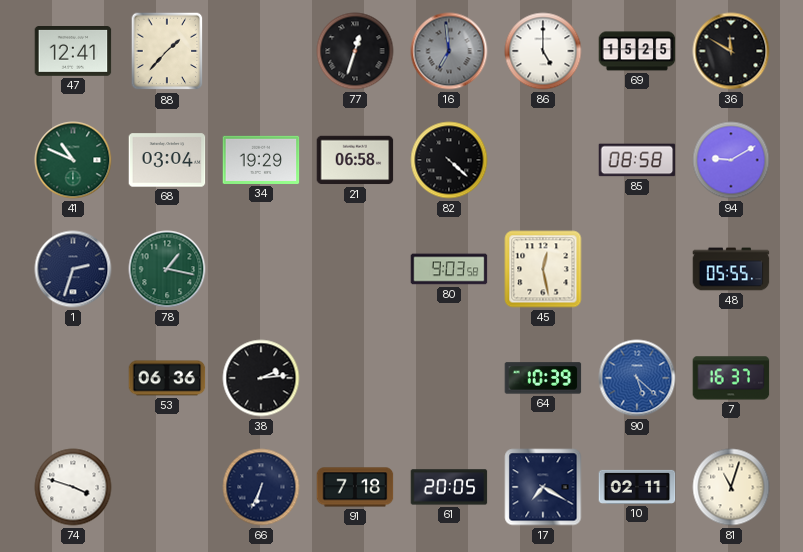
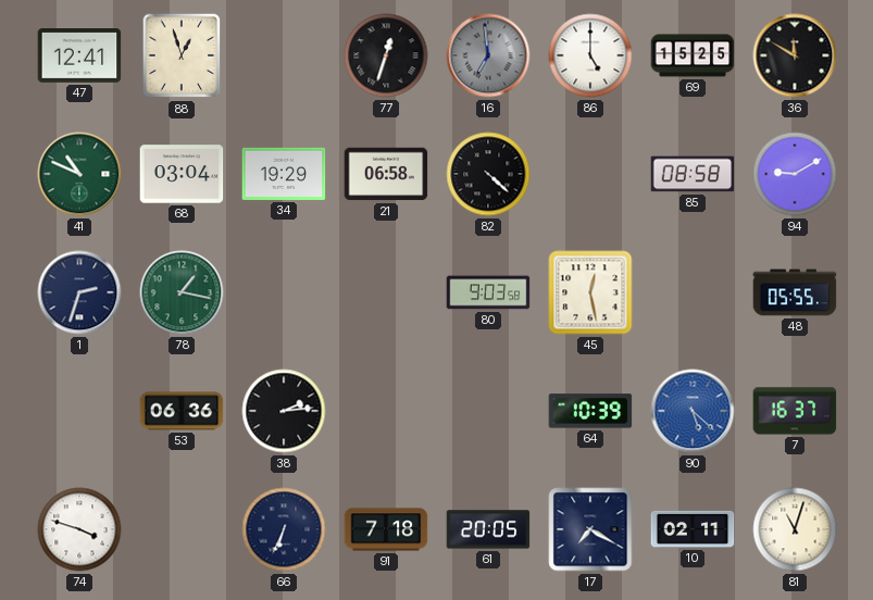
88: 1:37 -> 12:57 (182, 55)
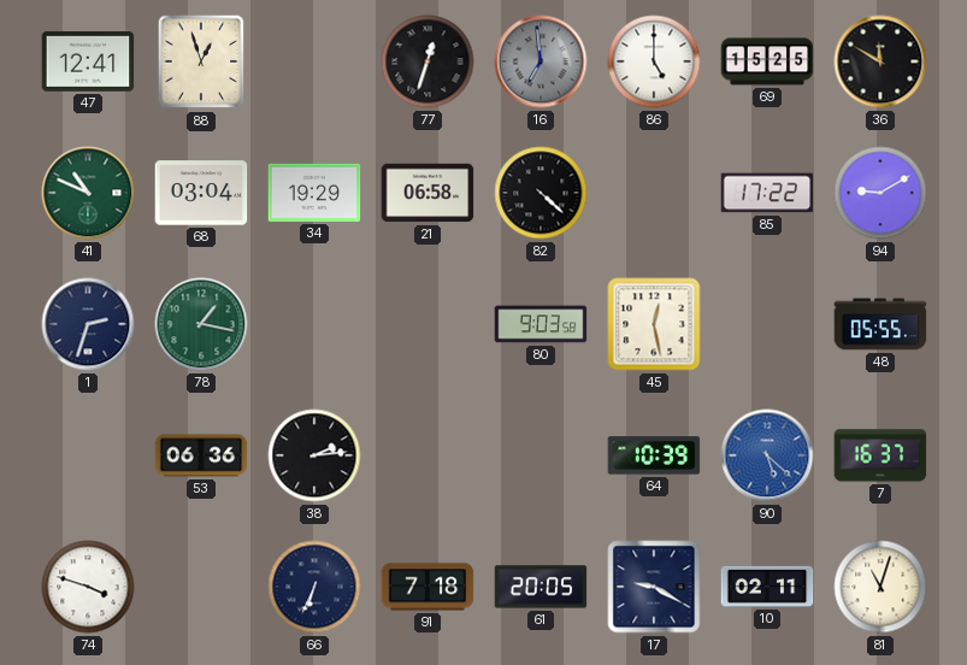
85: 08:58 -> 17:22 (767, 193)
17: 7:20 -> 9:20 (654, 587)
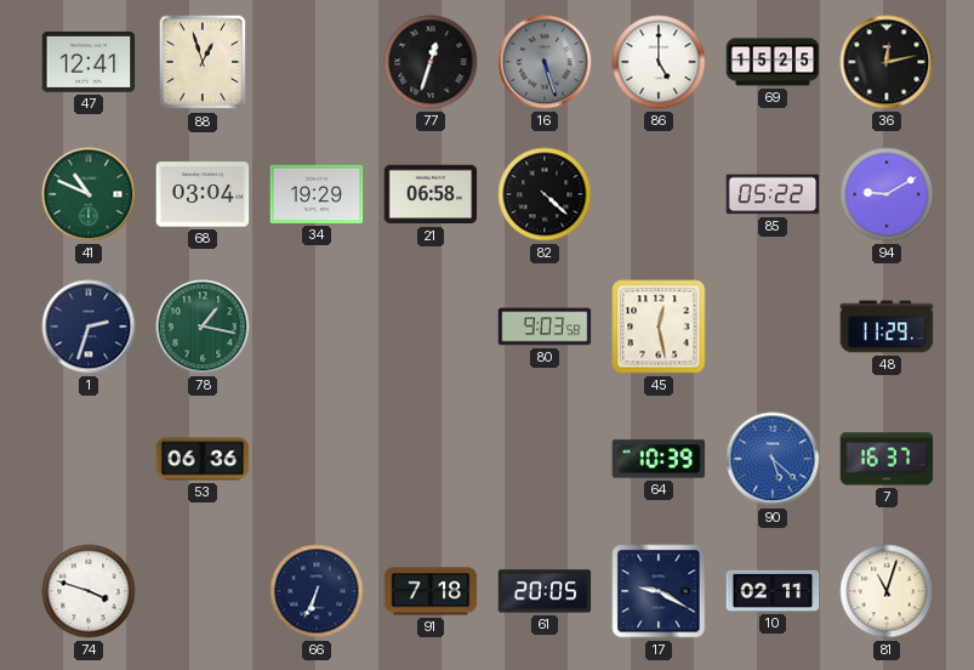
16: 6:59 -> 5:27 (545, 62)
36: 11:50 -> 12:13 (887, 62)
85: 17:22 -> 05:22 (773, 194)
48: 05:55 -> 11:29 (887, 327)
38: 2:14 -> none (314, 455)
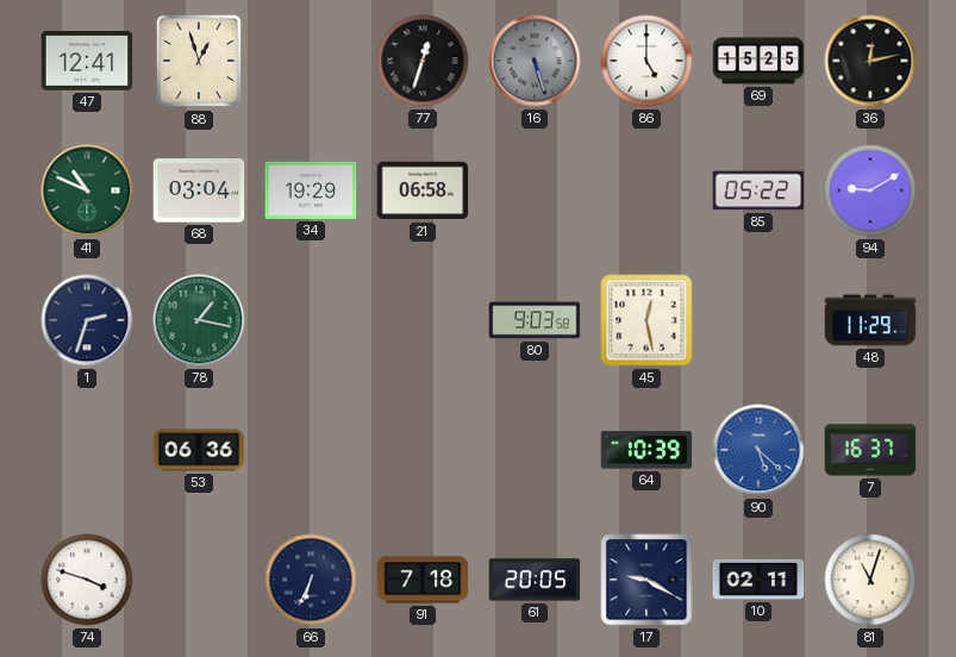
82: 4:22 -> none (545, 194)
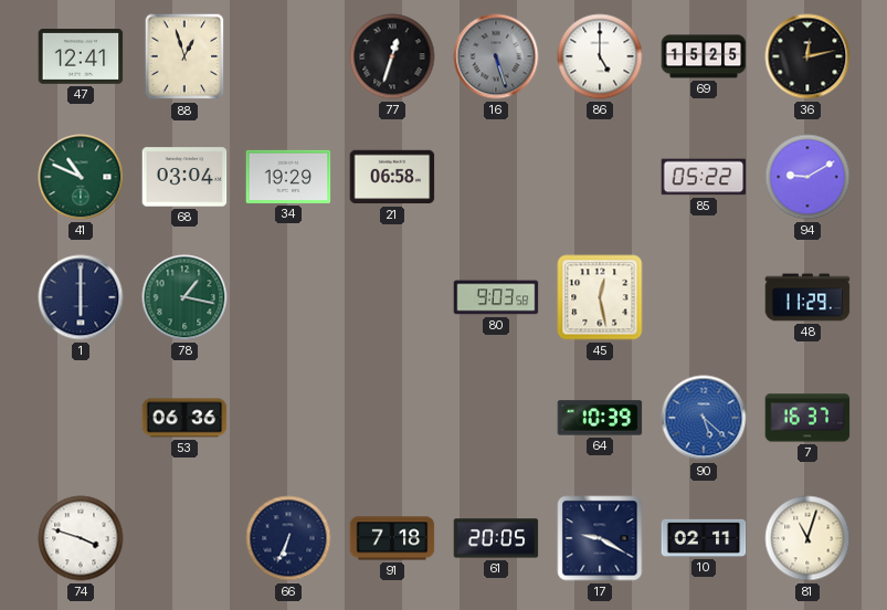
1: 2:33 -> 6:00 (81, 297)
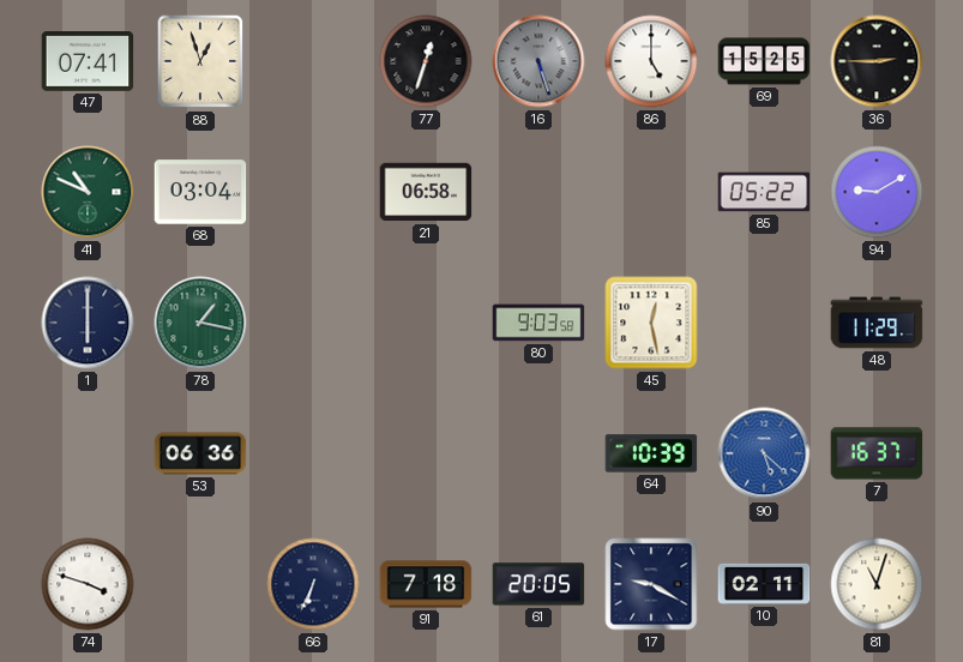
47: 12:41 -> 07:41 (88, 62)
36: 12:13 -> 2:45 (877, 61)
34: 19:29 -> none (288, 177)
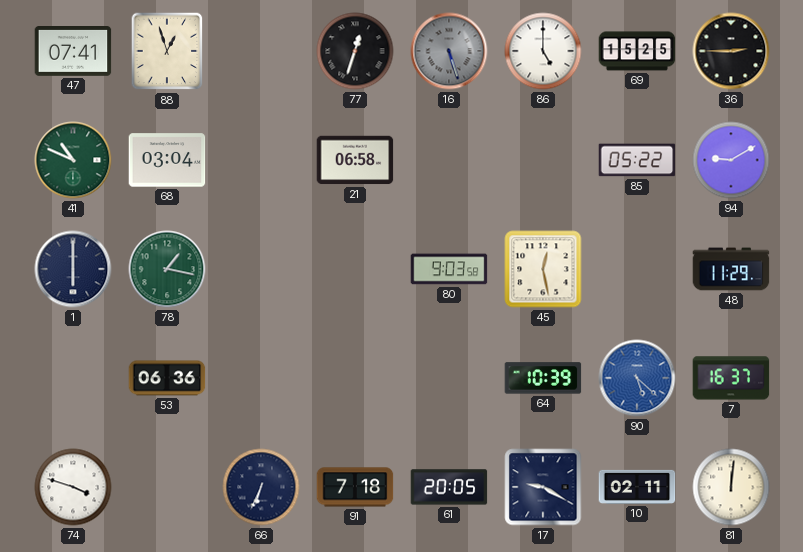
81: 11:03 -> 12:01 (731, 487)
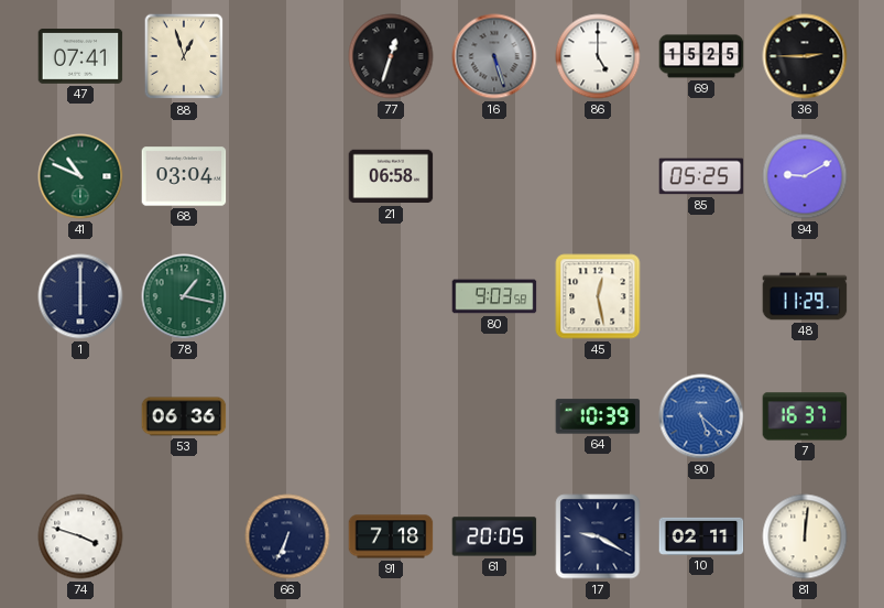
85: 05:22 -> 05:25 (701, 176)
